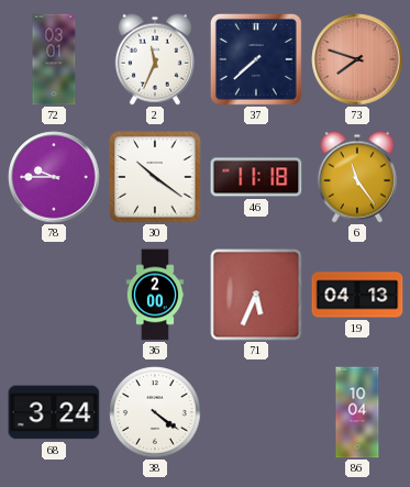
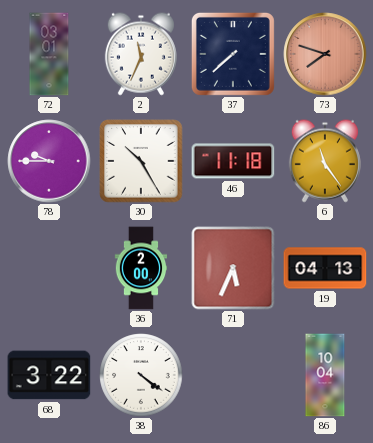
30: 10:21 -> 10:25 (141, 161)
68: 3:24 -> 3:22 (49, 375)
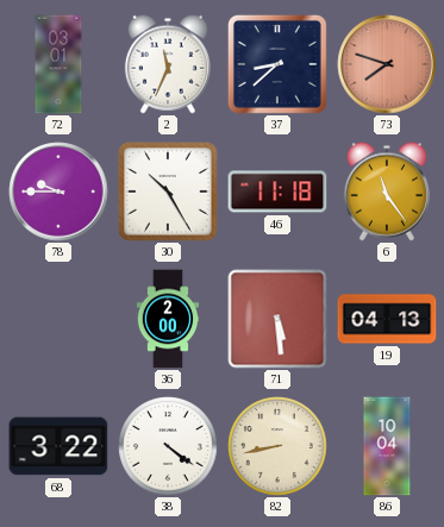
37: 7:38 -> 8:38 (277, 64)
71: 5:34 -> 5:29 (277, 319)
82: none -> 8:43 (277, 446)
